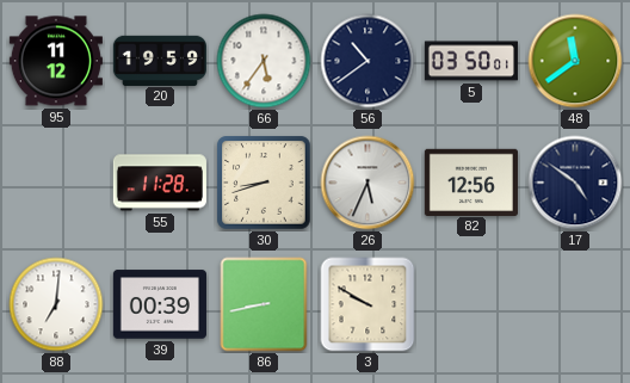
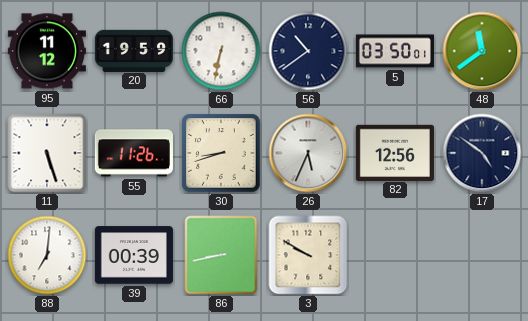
66: 5:36 -> 6:32 (221, 51)
11: none -> 5:27 (47, 153)
55: 11:28 -> 11:26 (134, 153)
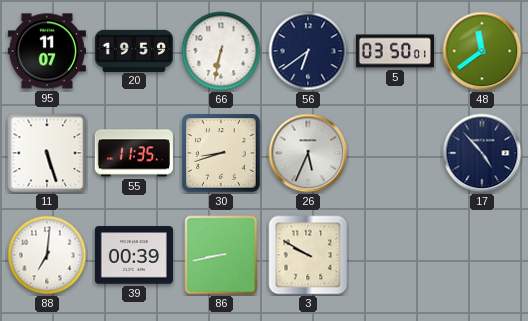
95: 11:12 -> 11:07 (47, 51)
56: 10:39 -> 6:39 (308, 51)
55: 11:26 -> 11:35 (134, 153)
82: 12:56 -> none (395, 152)
17: 4:51 -> 4:53 (482, 153)
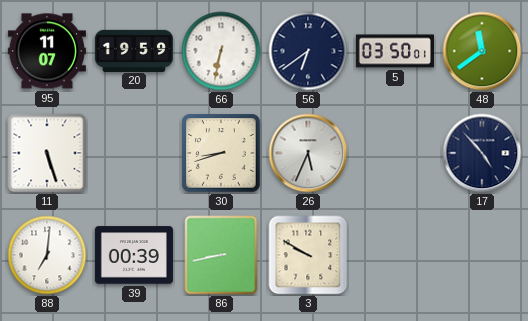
55: 11:35 -> none (134, 153)
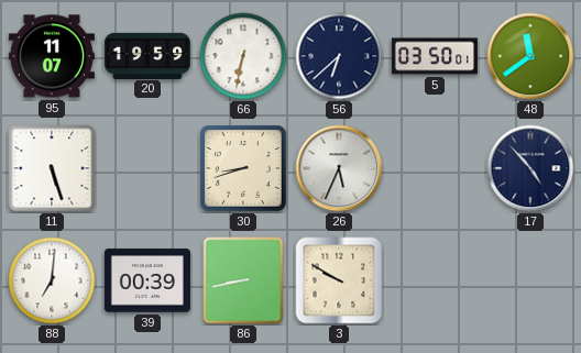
56: 6:39 -> 6:38 (339, 56)
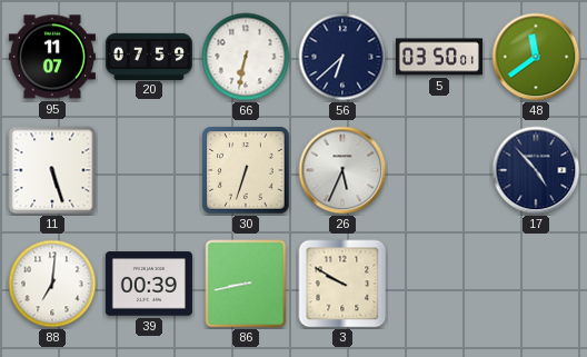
20: 19:59 -> 07:59 (149, 56)
30: 8:42 -> 6:33 (246, 170)
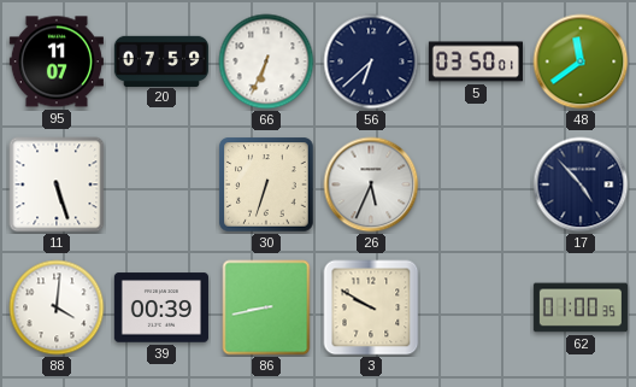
66: 6:32 -> 6:34 (266, 61)
88: 7:01 -> 4:01 (57, 307)
62: none -> 01:00 (581, 307)
